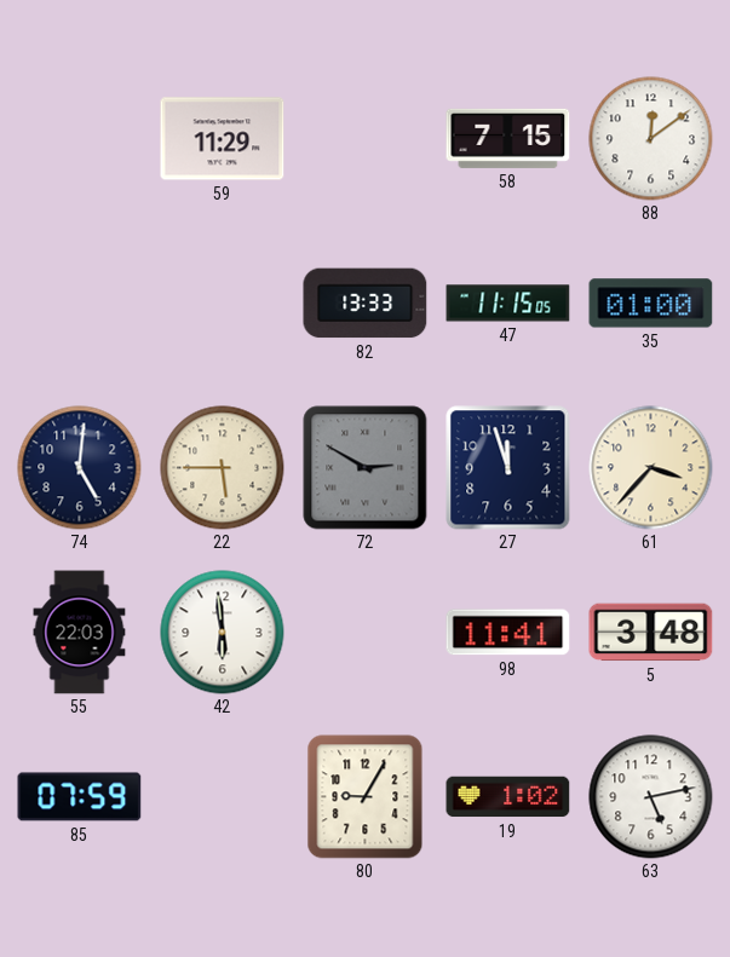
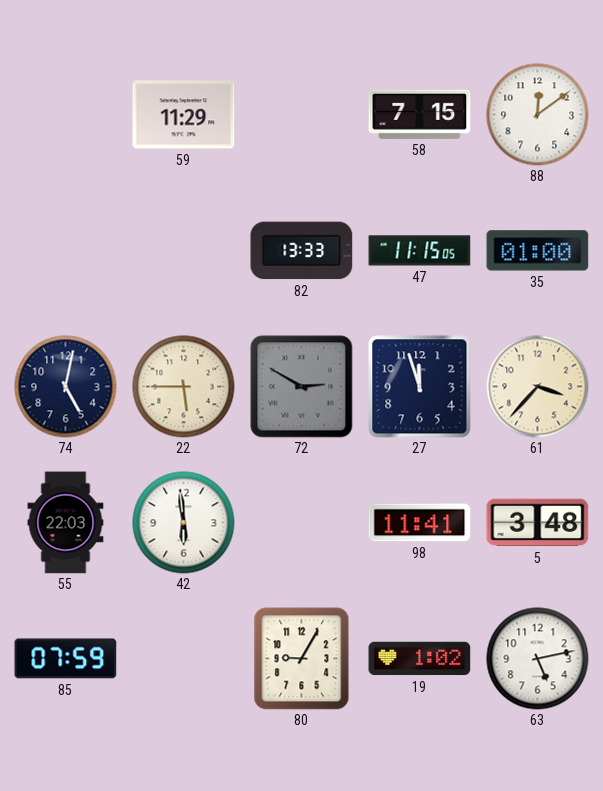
74: 5:01 -> 5:02 (66, 387)
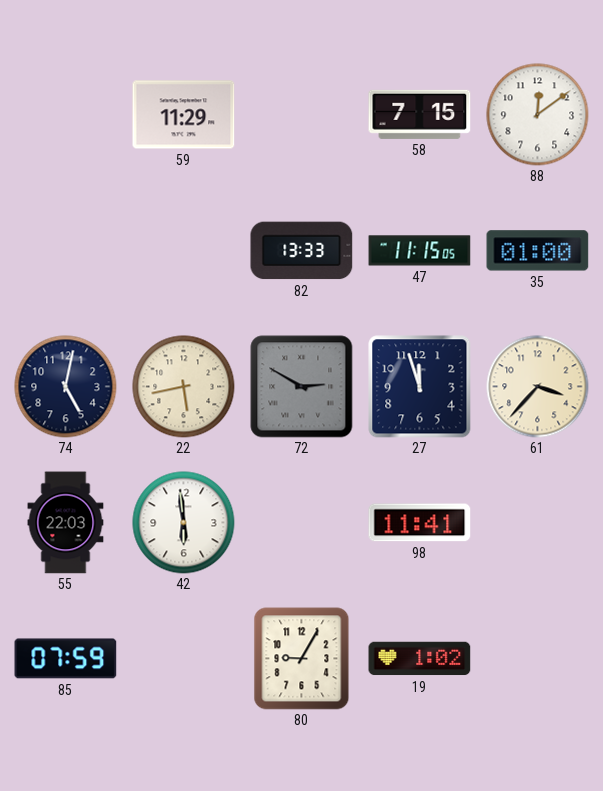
22: 5:45 -> 5:43 (184, 387)
5: 3:48 -> none (538, 523)
63: 5:13 -> none (538, 659)
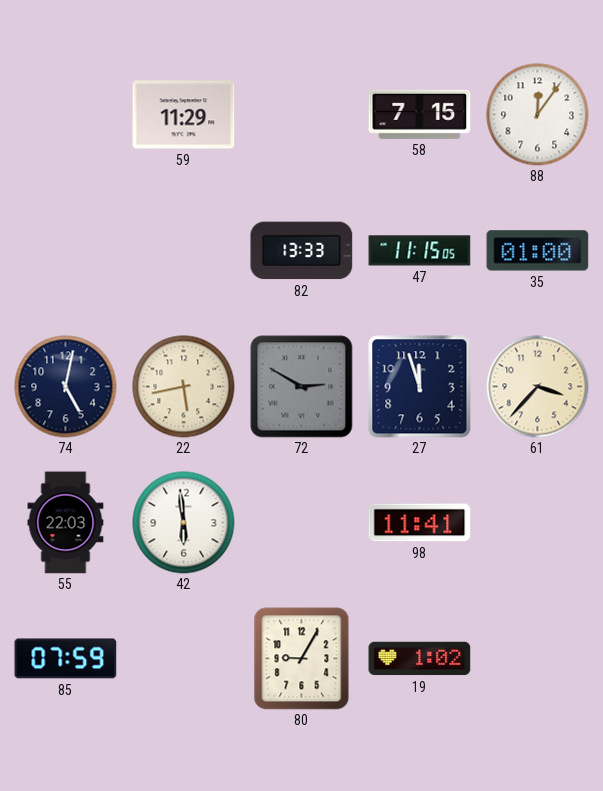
88: 12:09 -> 12:06 (538, 115)
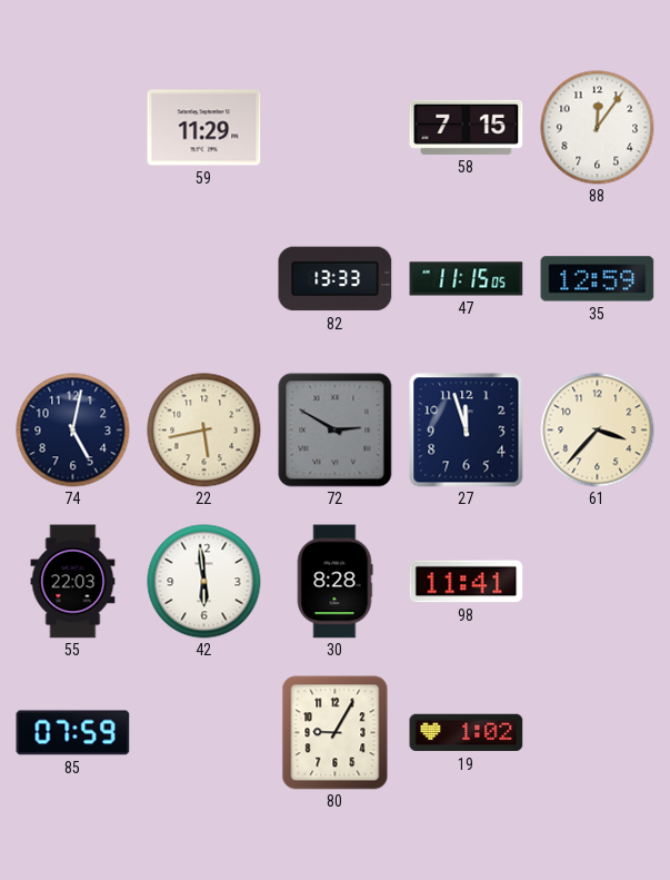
35: 01:00 -> 12:59 (598, 279)
30: none -> 8:28 (334, 582)
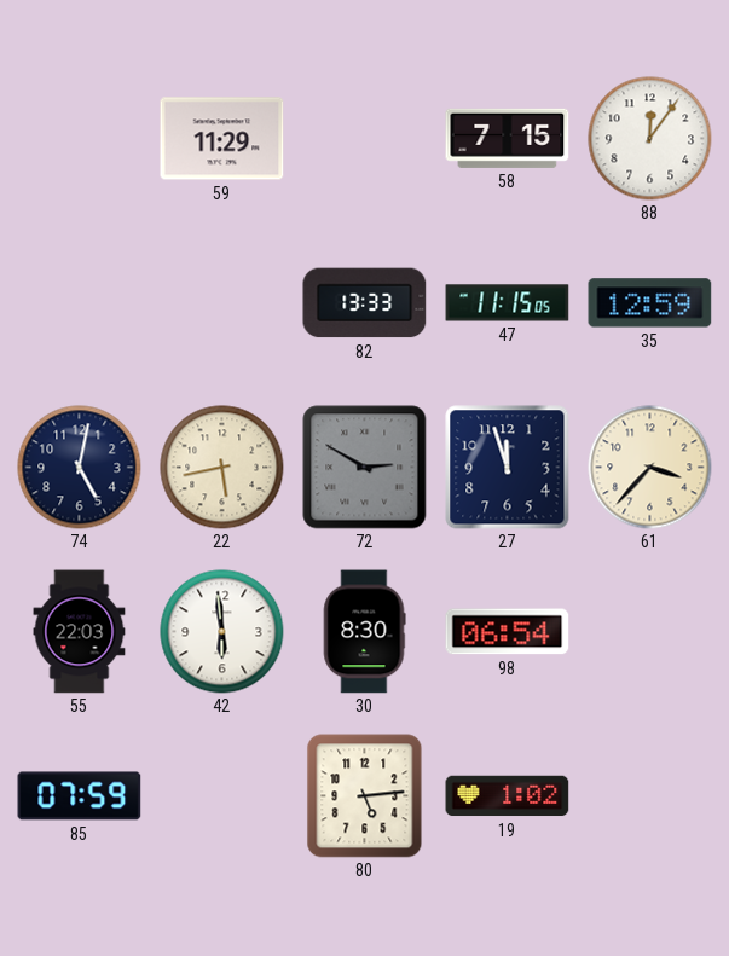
30: 8:28 -> 8:30 (364, 632)
98: 11:41 -> 06:54 (508, 632)
80: 9:05 -> 5:14 (365, 796)
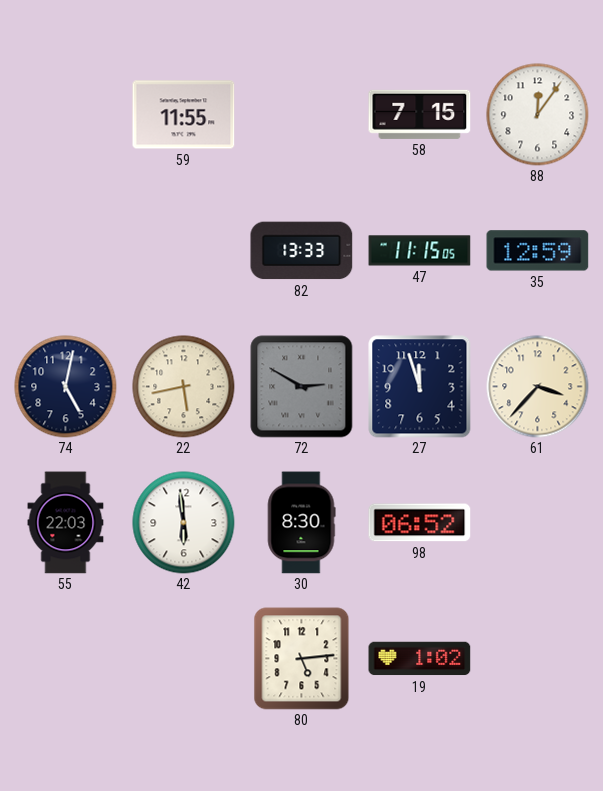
59: 11:29 -> 11:55 (184, 115)
98: 06:54 -> 06:52 (420, 523)
85: 07:59 -> none (80, 796)
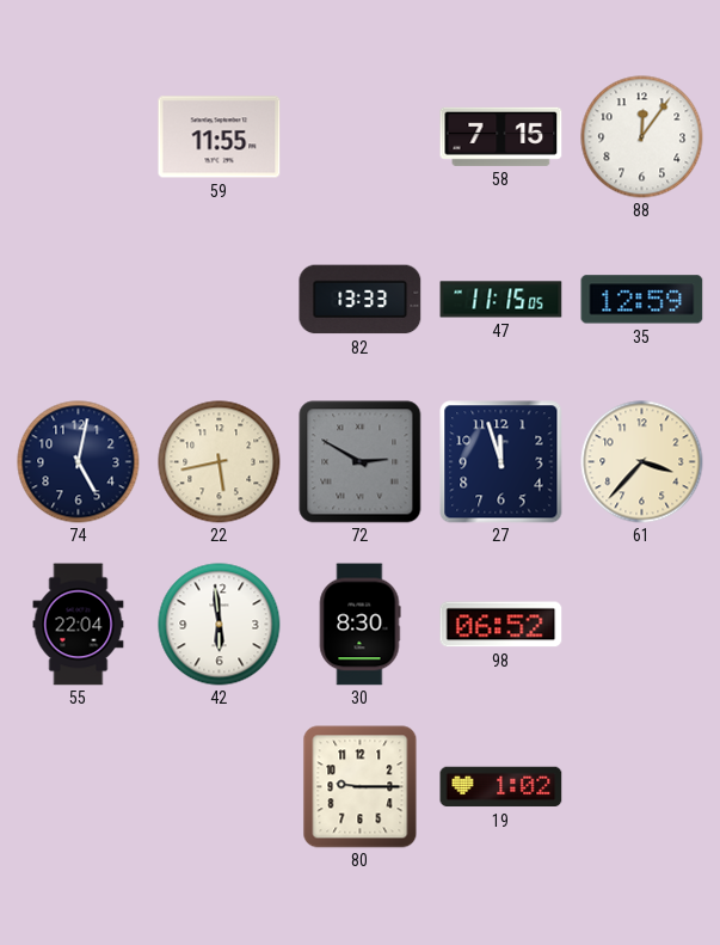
55: 22:03 -> 22:04 (79, 625)
80: 5:14 -> 9:15 (361, 787)
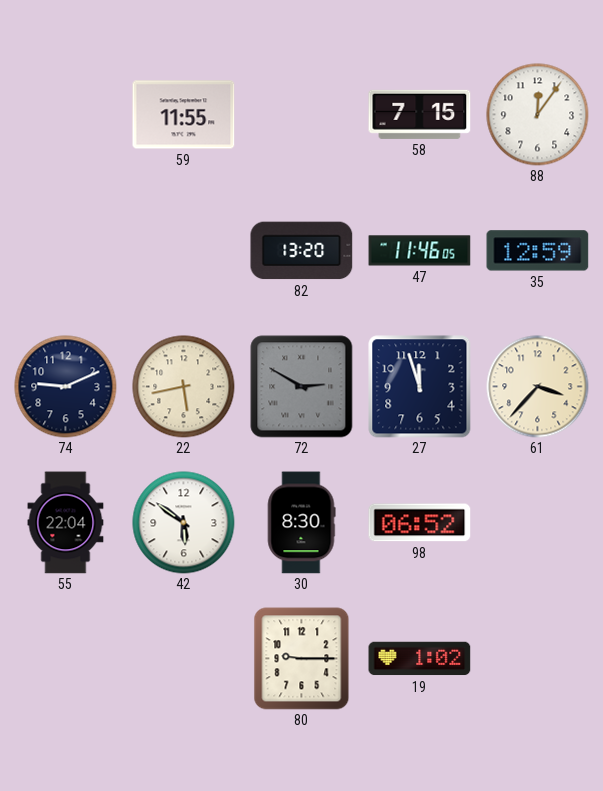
82: 13:33 -> 13:20 (302, 251)
47: 11:15 -> 11:46 (420, 251)
74: 5:02 -> 9:11 (66, 387)
42: 5:59 -> 5:51 (184, 523)
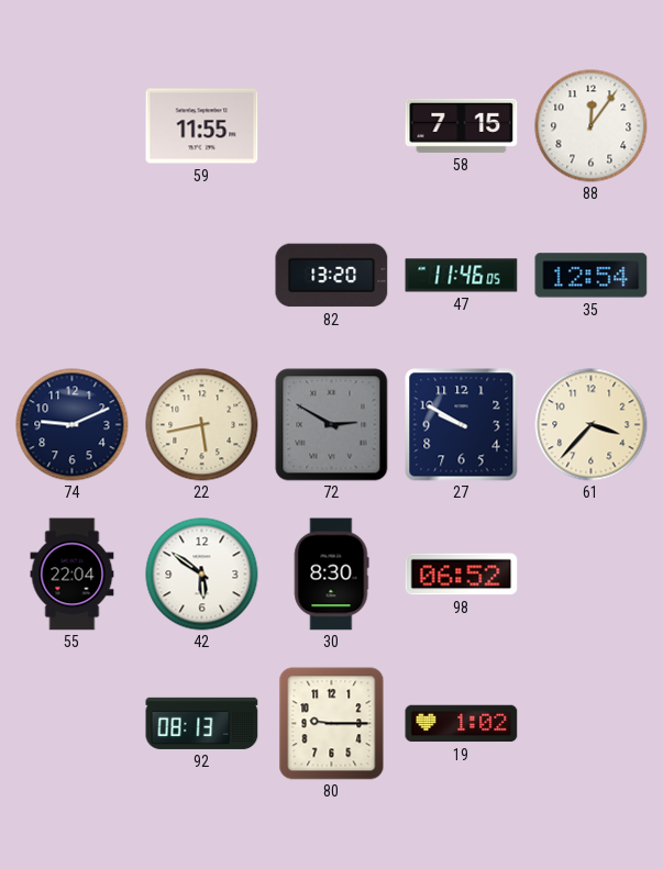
35: 12:59 -> 12:54 (592, 276)
27: 11:57 -> 9:50 (462, 425)
92: none -> 08:13 (202, 723)
